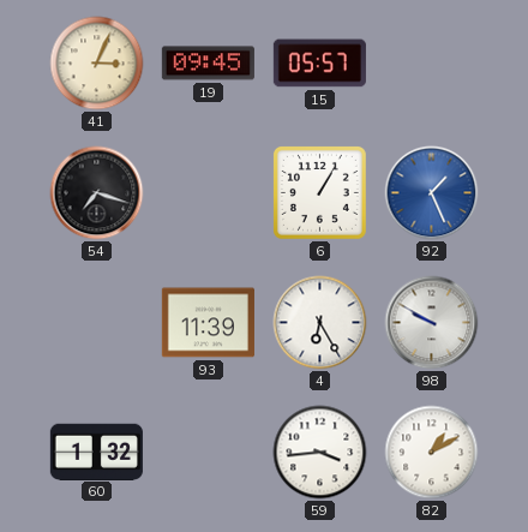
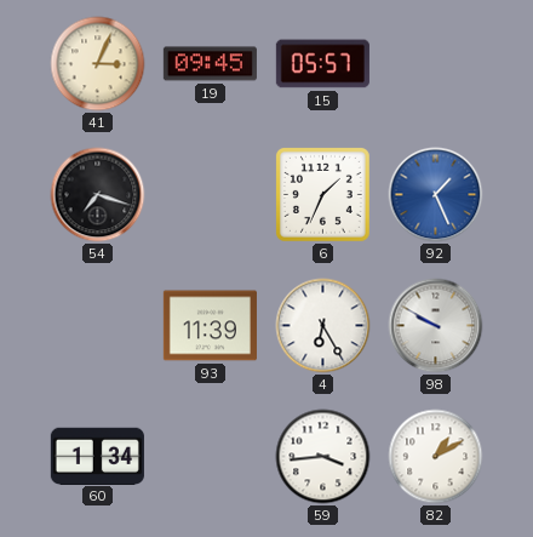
6: 1:05 -> 1:34 (322, 194)
60: 1:32 -> 1:34 (97, 456)
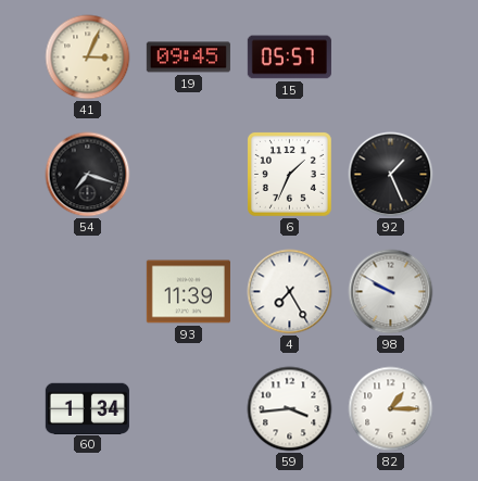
92 dial: blue -> black (391, 175)
4: 6:25 -> 7:25 (290, 292)
82: 1:10 -> 1:15 (391, 409)
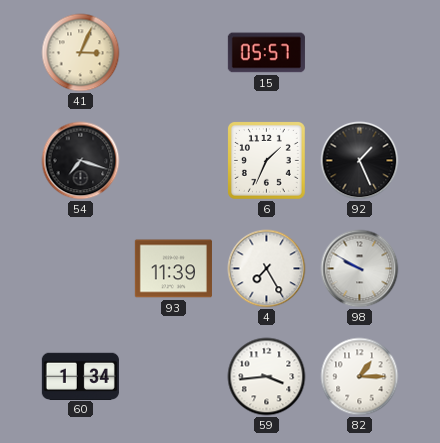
19: 09:45 -> none (188, 58)
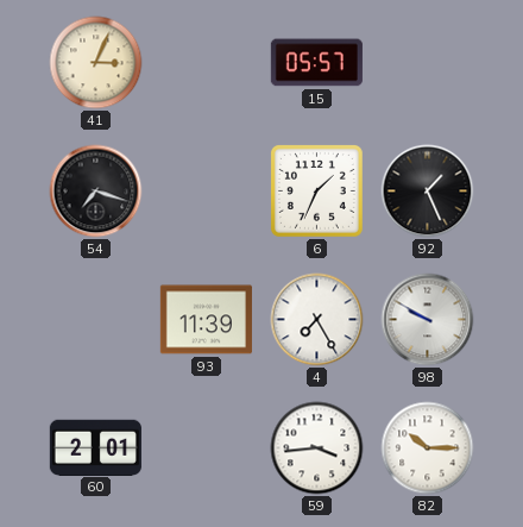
60: 1:34 -> 2:01 (95, 447)
82: 1:15 -> 10:15 (428, 448)
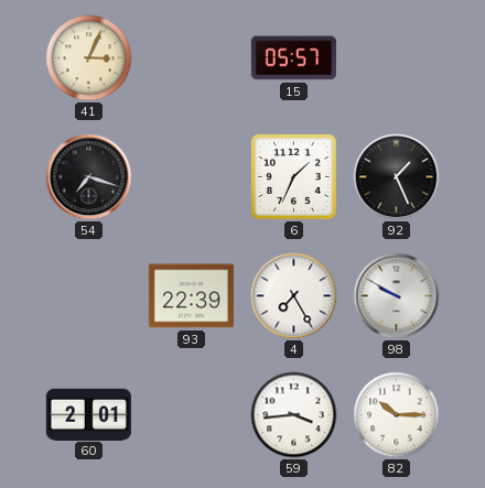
93: 11:39 -> 22:39 (191, 296)
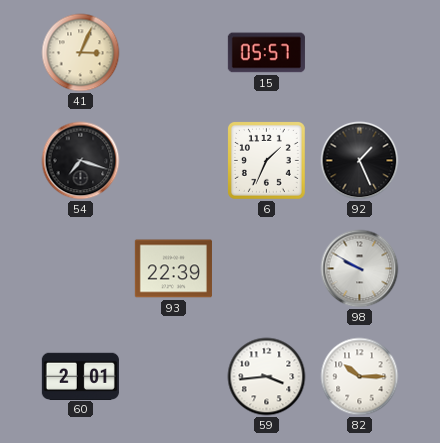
4: 7:25 -> none (294, 296)
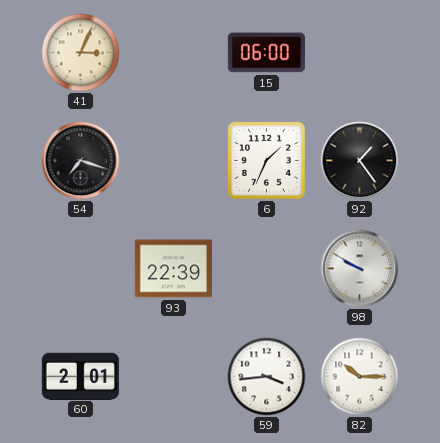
15: 05:57 -> 06:00 (266, 53)
92: 1:26 -> 1:24 (360, 161)
